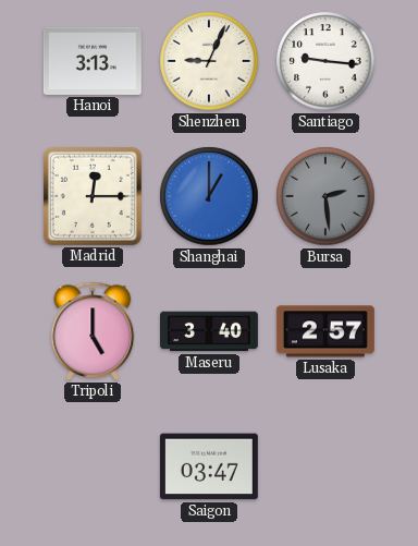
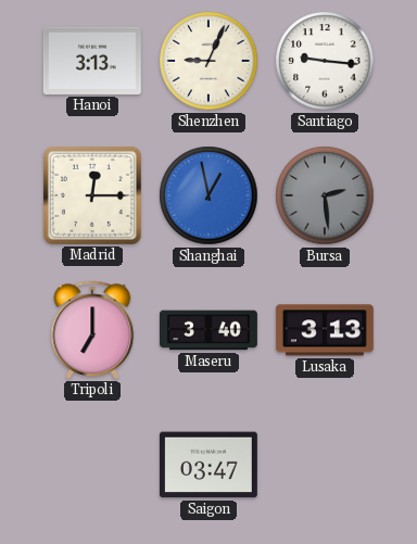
Shanghai: 1:00 -> 12:58 (208, 195)
Tripoli: 5:00 -> 7:00 (92, 330)
Lusaka: 2:57 -> 3:13 (325, 330)
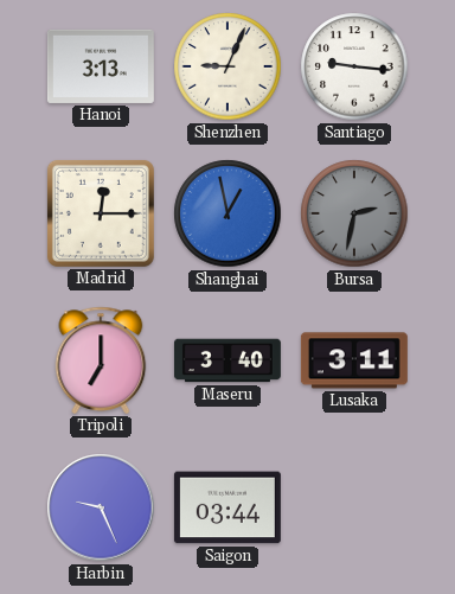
Bursa: 2:29 -> 2:32 (354, 213)
Lusaka: 3:13 -> 3:11 (354, 360)
Harbin: none -> 9:26 (101, 507)
Saigon: 03:47 -> 03:44 (227, 507)
